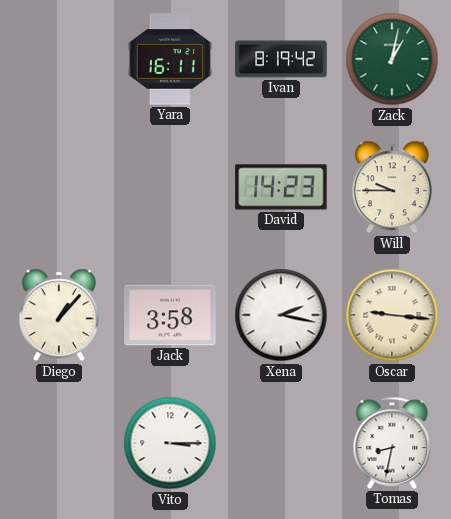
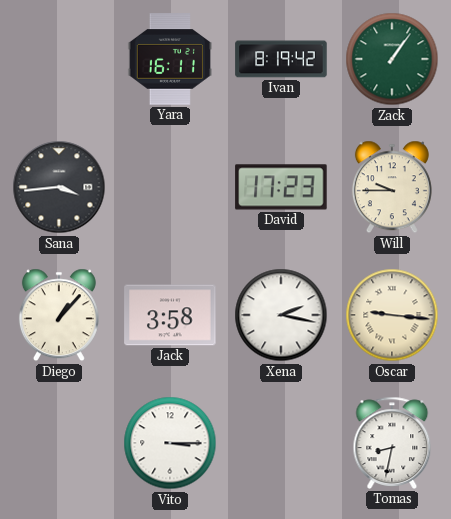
Zack: 1:02 -> 1:06 (392, 59)
Sana: none -> 3:44 (59, 187)
David: 14:23 -> 17:23 (281, 187)
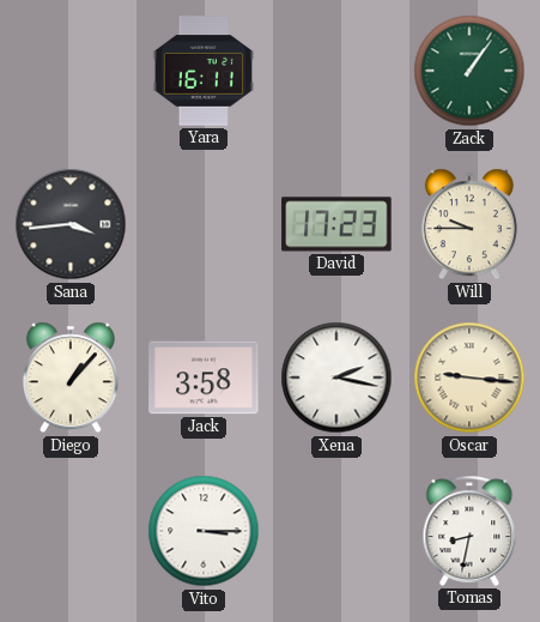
Ivan: 8:19 -> none (281, 59)
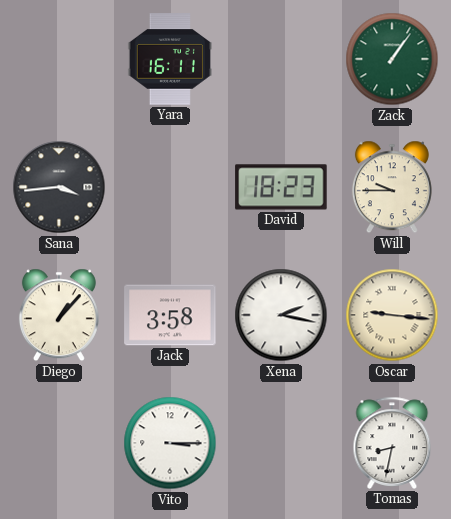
David: 17:23 -> 18:23 (281, 187)
